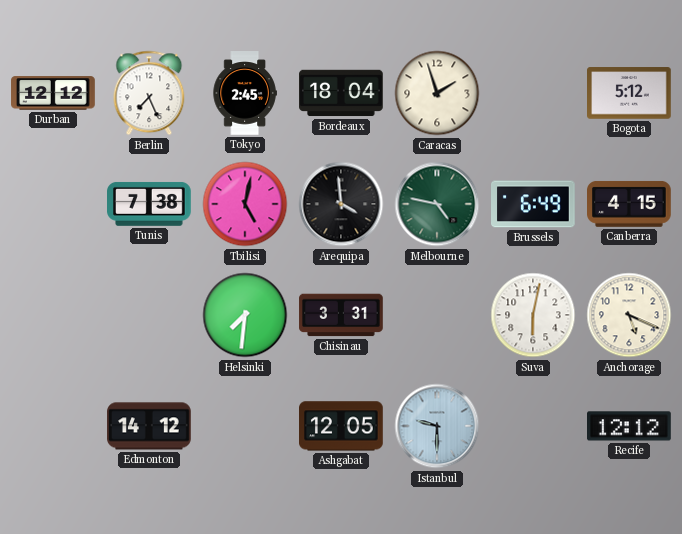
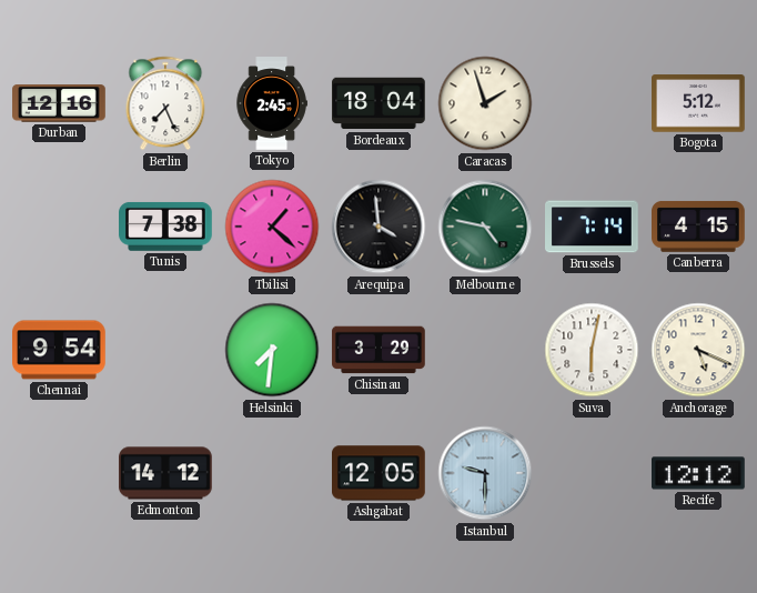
Durban: 12:12 -> 12:16 (59, 103)
Tbilisi: 5:02 -> 1:22 (272, 227)
Brussels: 6:49 -> 7:14 (593, 227)
Chennai: none -> 9:54 (60, 350)
Chisinau: 3:31 -> 3:29 (378, 350)
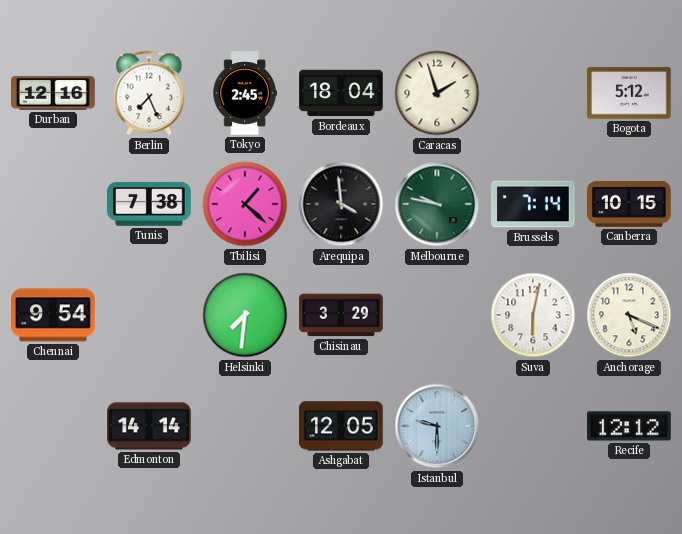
Melbourne: 4:47 -> 9:47 (437, 204)
Canberra: 4:15 -> 10:15 (630, 204)
Edmonton: 14:12 -> 14:14 (149, 426)
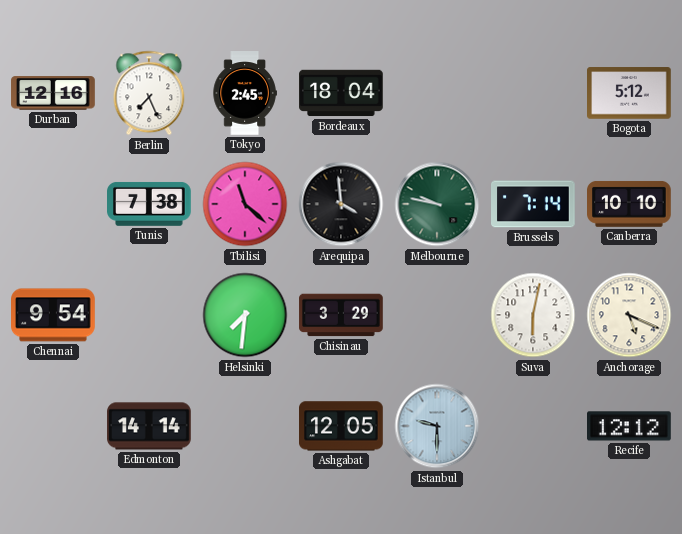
Caracas: 1:57 -> none (437, 93)
Tbilisi: 1:22 -> 11:22 (245, 204)
Canberra: 10:15 -> 10:10 (630, 204)
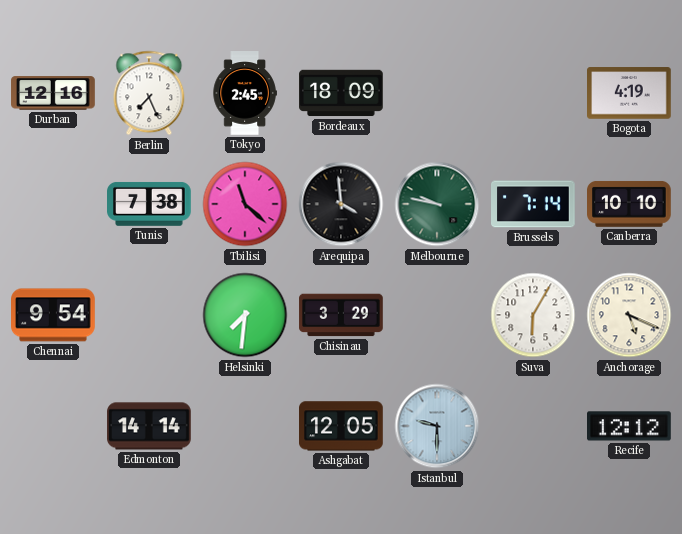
Bordeaux: 18:04 -> 18:09 (341, 93)
Bogota: 5:12 -> 4:19 (629, 93)
Suva: 6:02 -> 6:05 (533, 315)
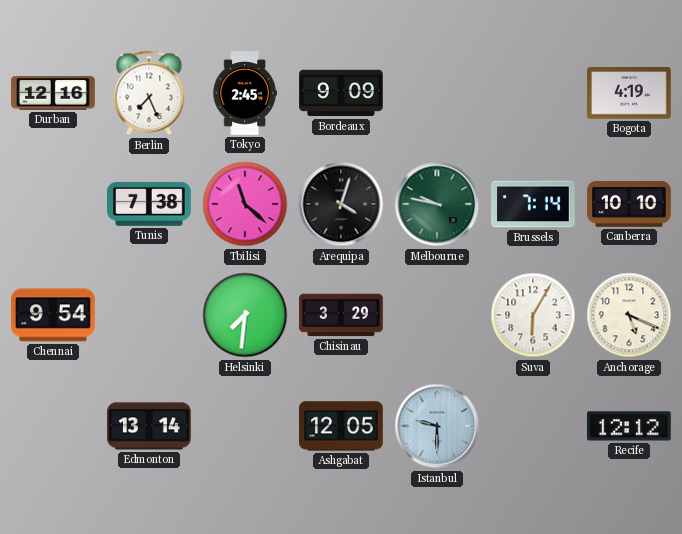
Bordeaux: 18:09 -> 9:09 (341, 93)
Arequipa: 3:59 -> 4:03 (341, 204)
Edmonton: 14:14 -> 13:14 (149, 426)
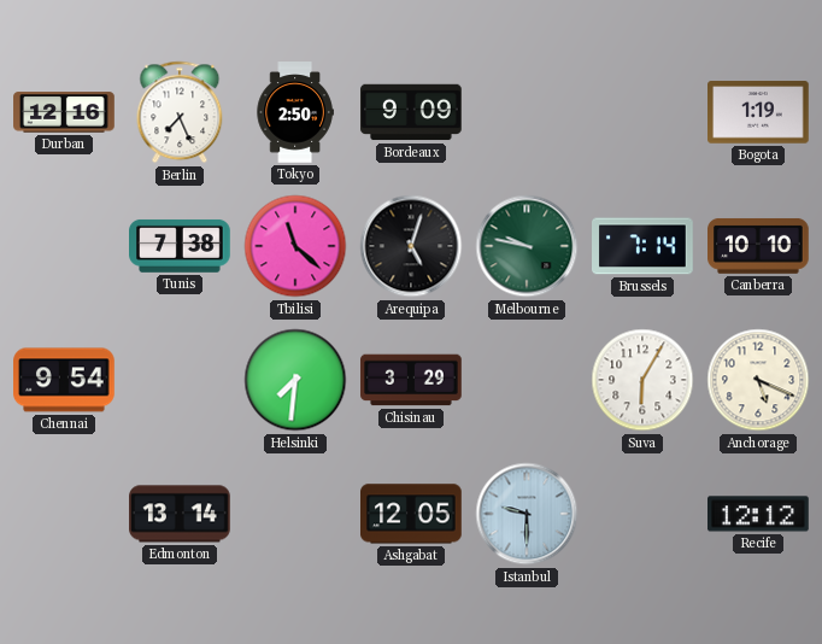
Tokyo: 2:45 -> 2:50 (295, 112)
Bogota: 4:19 -> 1:19 (758, 112)
Arequipa: 4:03 -> 5:03 (411, 246)
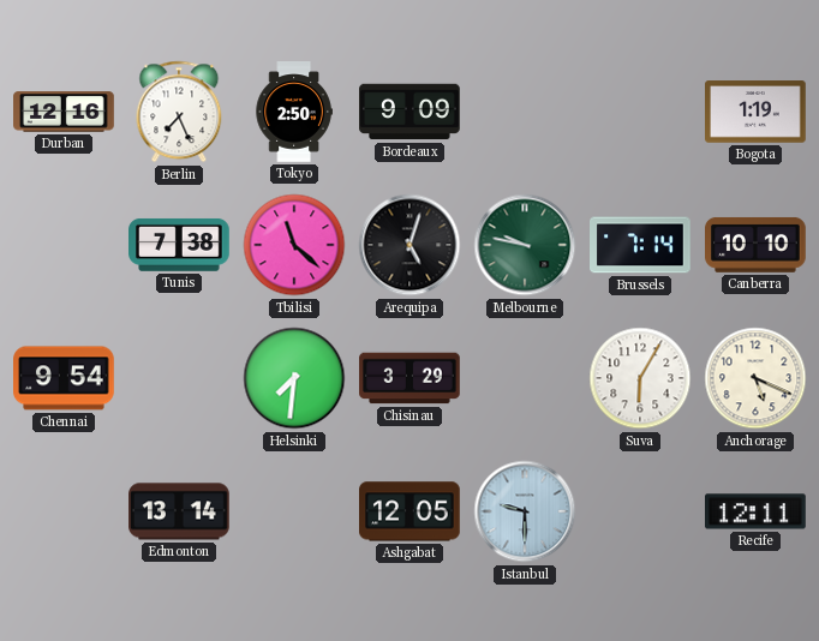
Recife: 12:12 -> 12:11 (757, 511)
